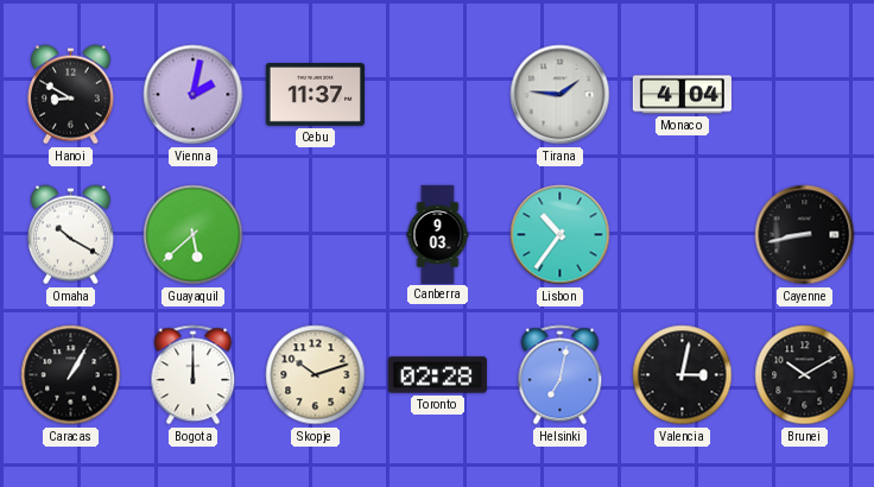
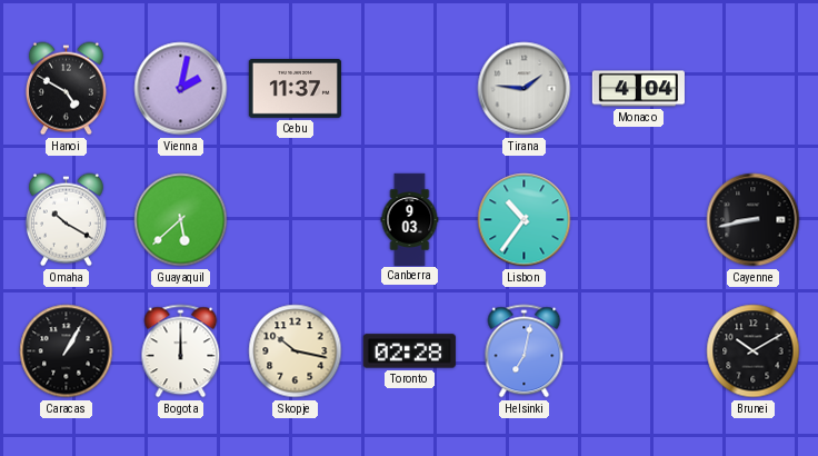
Hanoi: 8:50 -> 4:50 (66, 89)
Skopje: 10:12 -> 10:17 (296, 351)
Valencia: 3:02 -> none (683, 375)
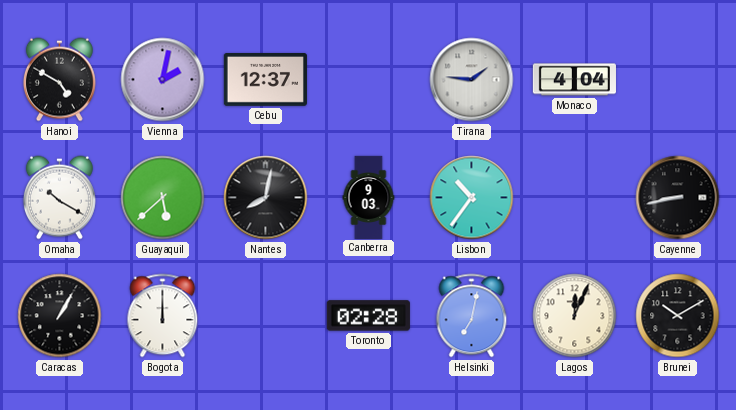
Cebu: 11:37 -> 12:37 (265, 80)
Nantes: none -> 8:02 (266, 198)
Skopje: 10:17 -> none (296, 351)
Lagos: none -> 12:04 (575, 316)
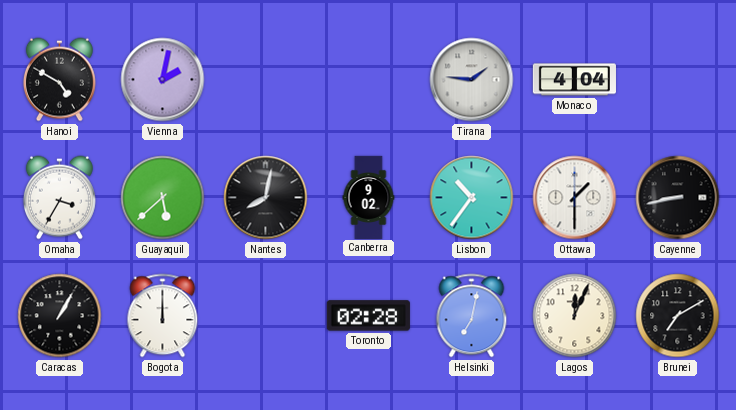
Cebu: 12:37 -> none (265, 80)
Omaha: 10:20 -> 3:35 (59, 198)
Canberra: 9:03 -> 9:02 (369, 197)
Ottawa: none -> 1:30 (575, 198)
Brunei: 10:10 -> 7:10 (678, 316)
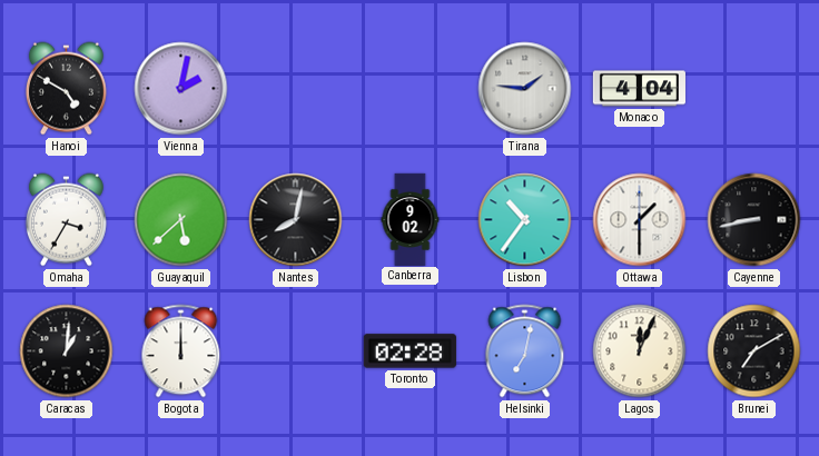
Caracas: 1:05 -> 1:01 (67, 351)
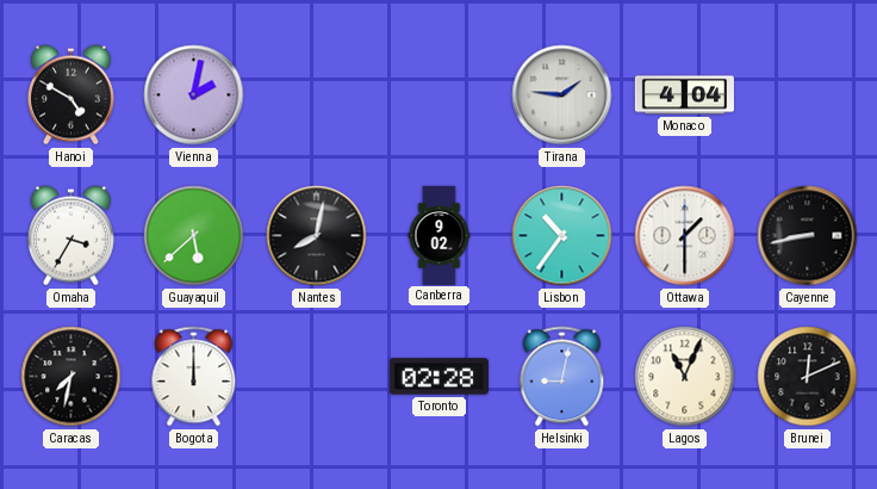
Caracas: 1:01 -> 7:32 (71, 377)
Helsinki: 7:02 -> 9:02 (562, 377)
Lagos: 12:04 -> 11:04 (685, 377)
Brunei: 7:10 -> 12:11 (808, 377)
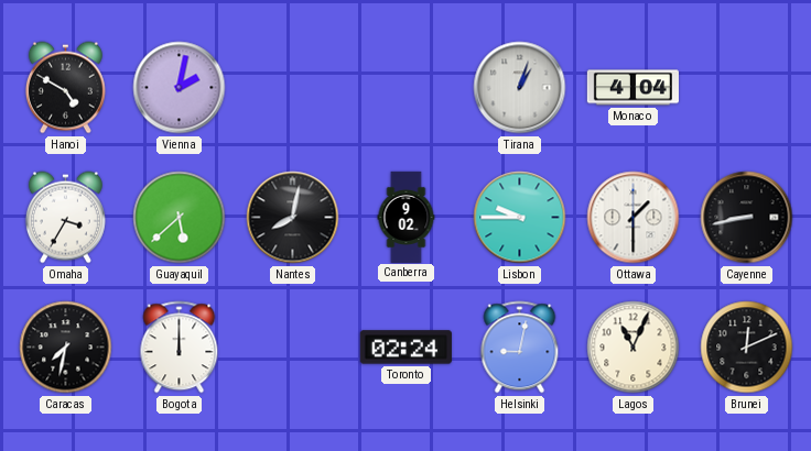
Tirana: 1:46 -> 1:03 (520, 88)
Lisbon: 10:36 -> 9:45 (520, 218)
Toronto: 02:28 -> 02:24 (405, 348)
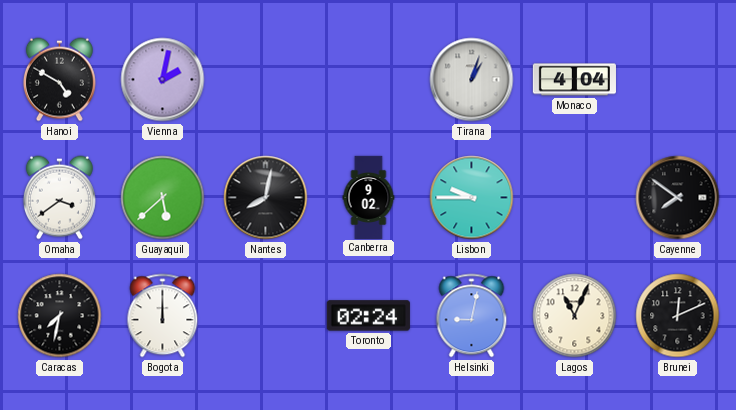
Omaha: 3:35 -> 3:39 (59, 198)
Ottawa: 1:30 -> none (634, 218)
Cayenne: 8:43 -> 7:51 (678, 198)
